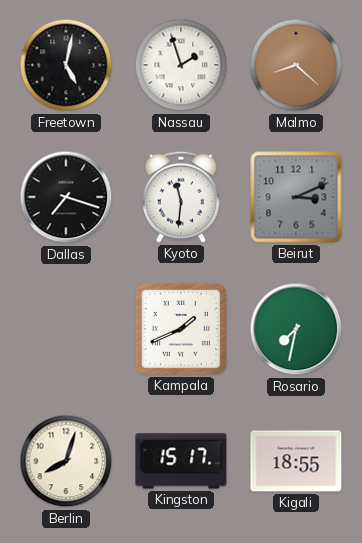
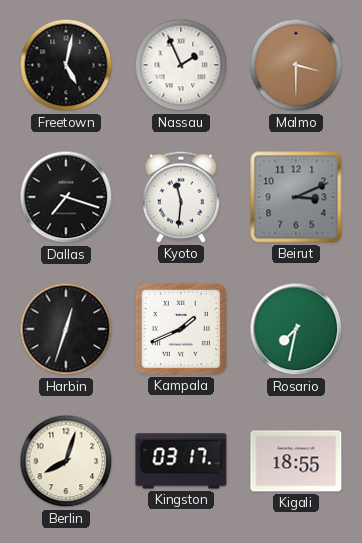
Nassau: 1:57 -> 1:56 (181, 65)
Malmo: 8:22 -> 3:30 (296, 65)
Harbin: none -> 12:33 (66, 329)
Kingston: 15:17 -> 03:17 (181, 461)
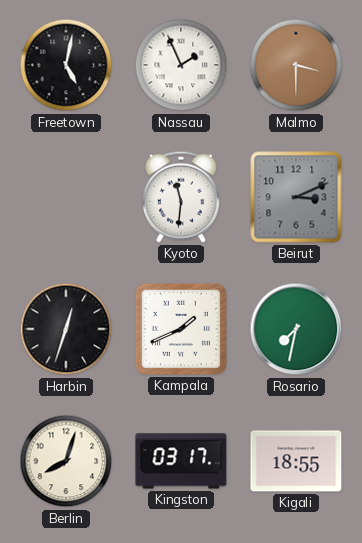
Dallas: 7:18 -> none (66, 197)
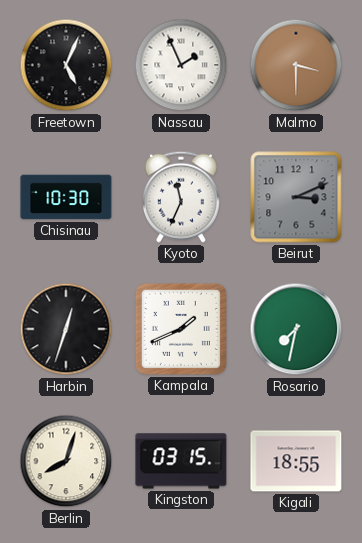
Freetown: 5:02 -> 5:04 (66, 65)
Chisinau: none -> 10:30 (66, 197)
Kyoto: 11:31 -> 11:34 (181, 197)
Kingston: 03:17 -> 03:15 (181, 461)
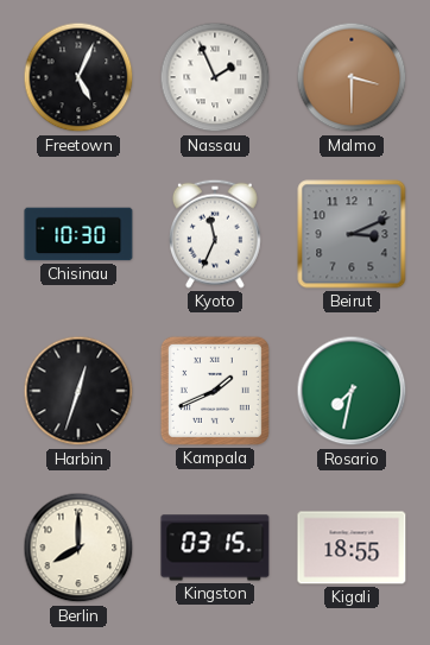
Berlin: 8:03 -> 8:00 (78, 548)
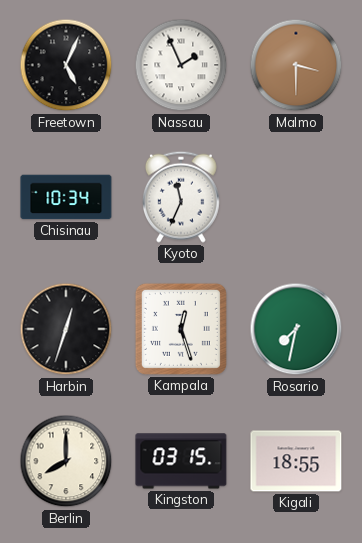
Chisinau: 10:30 -> 10:34 (66, 197)
Beirut: 3:11 -> none (352, 234)
Kampala: 1:41 -> 12:27 (181, 329)
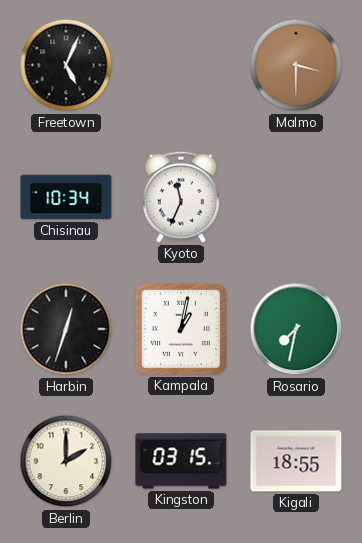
Nassau: 1:56 -> none (181, 65)
Kampala: 12:27 -> 1:02 (181, 329)
Berlin: 8:00 -> 2:00 (66, 461)
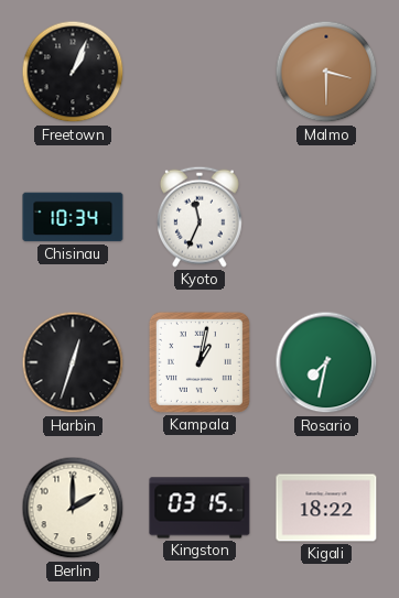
Freetown: 5:04 -> 1:04 (73, 72)
Kigali: 18:55 -> 18:22 (326, 508)
